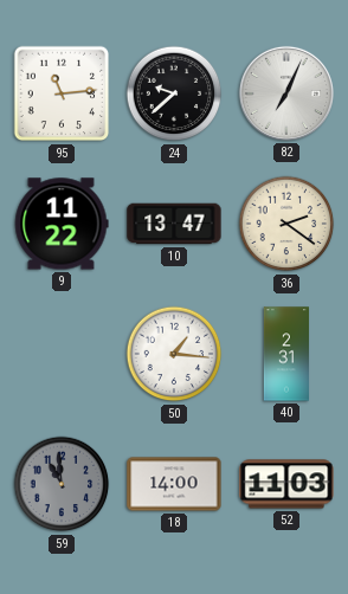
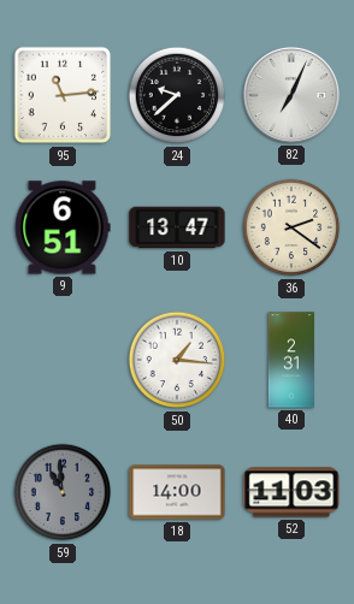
9: 11:22 -> 6:51 (63, 227)
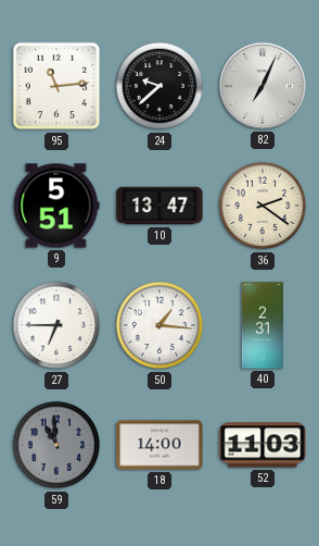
9: 6:51 -> 5:51 (56, 206)
27: none -> 6:45 (56, 325)
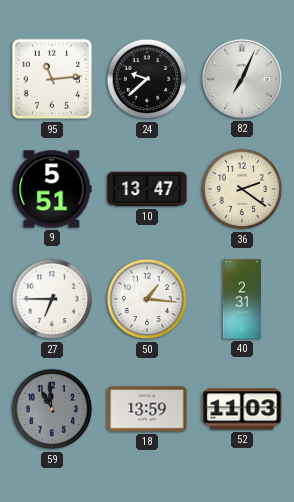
18: 14:00 -> 13:59 (147, 409)
